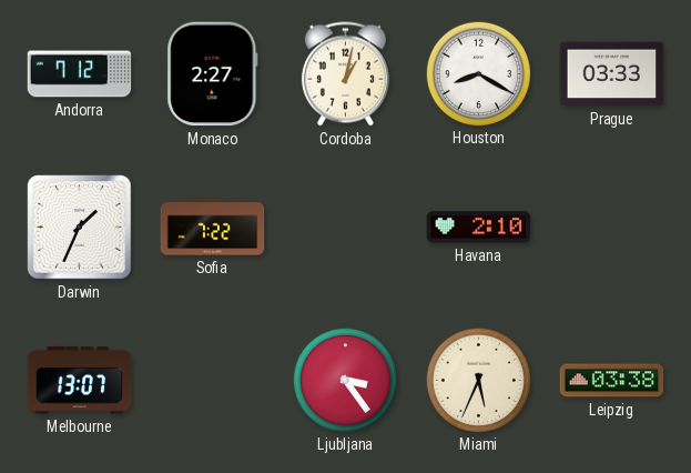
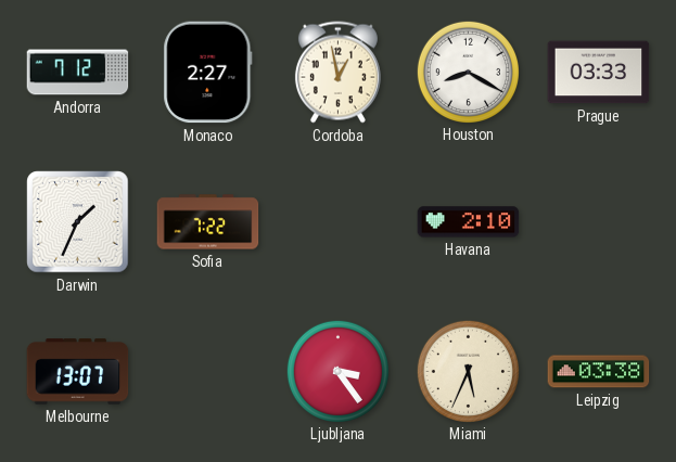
Cordoba: 1:02 -> 12:58 (337, 73)
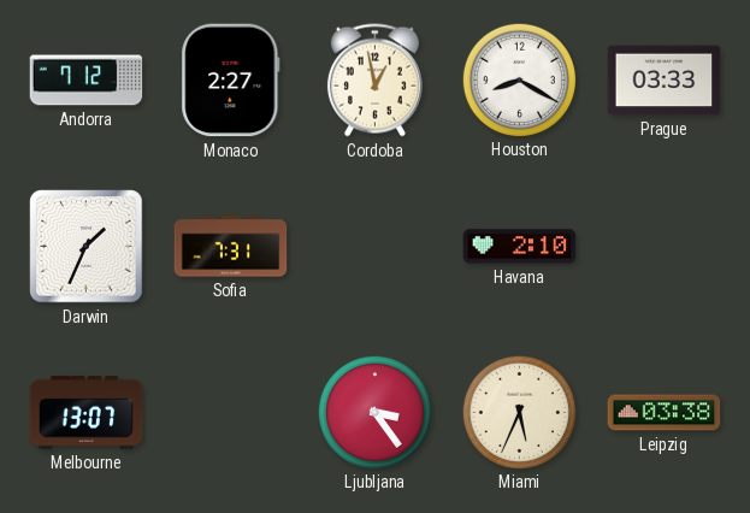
Sofia: 7:22 -> 7:31 (231, 247)
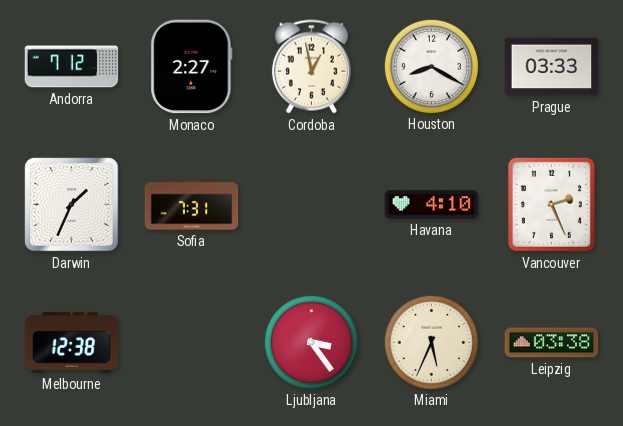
Havana: 2:10 -> 4:10 (432, 205)
Vancouver: none -> 2:26 (551, 204)
Melbourne: 13:07 -> 12:38 (72, 343)
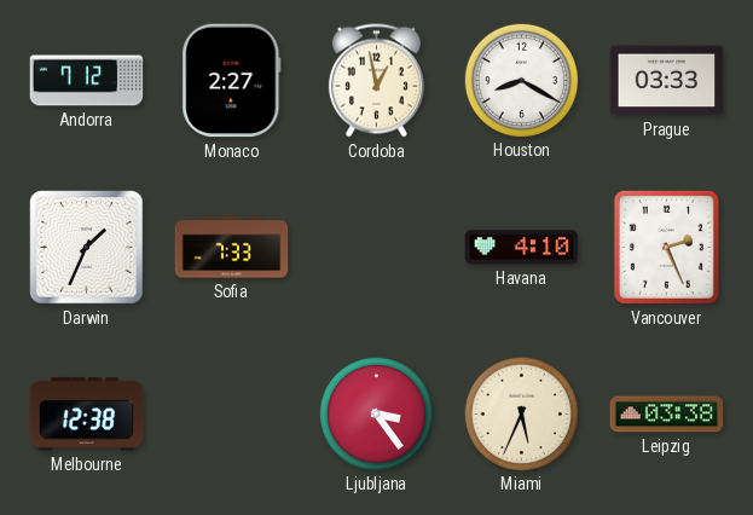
Sofia: 7:31 -> 7:33 (232, 248)
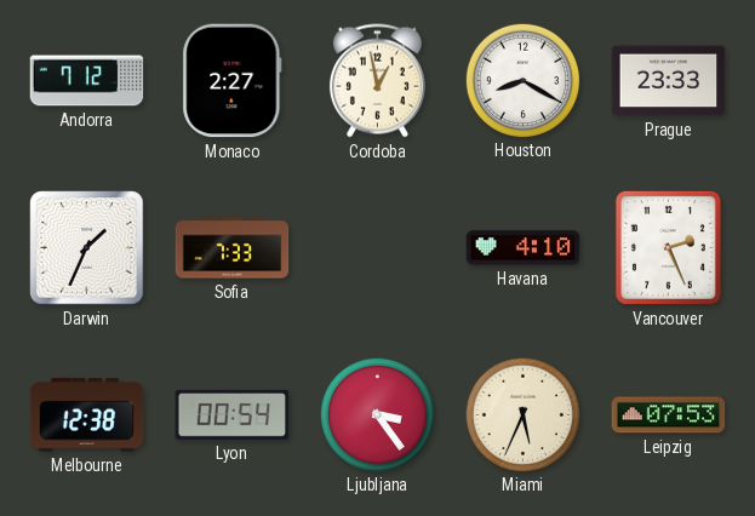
Prague: 03:33 -> 23:33 (669, 81)
Lyon: none -> 00:54 (233, 414)
Leipzig: 03:38 -> 07:53 (669, 415)
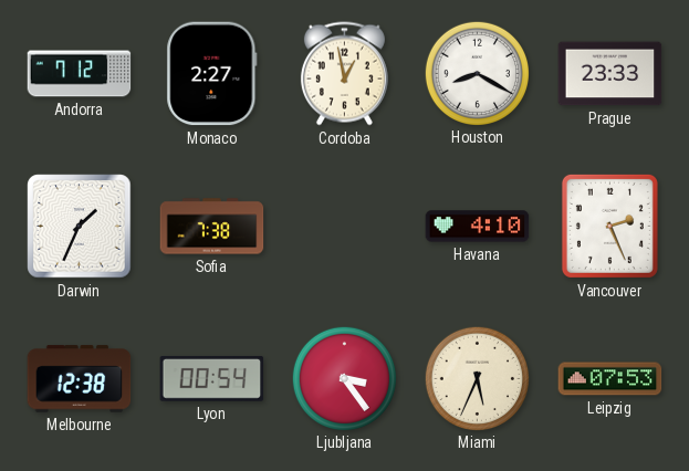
Sofia: 7:33 -> 7:38 (212, 227)
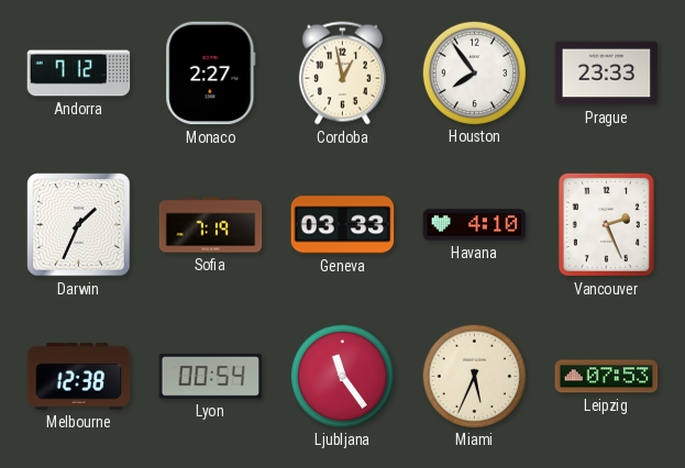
Houston: 8:20 -> 7:54 (474, 73)
Sofia: 7:38 -> 7:19 (211, 225)
Geneva: none -> 03:33 (343, 225)
Ljubljana: 3:24 -> 11:24 (342, 376)
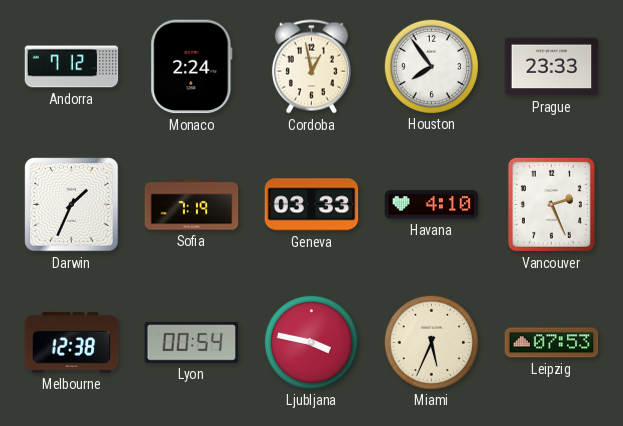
Monaco: 2:27 -> 2:24 (192, 67)
Ljubljana: 11:24 -> 3:47 (311, 342)
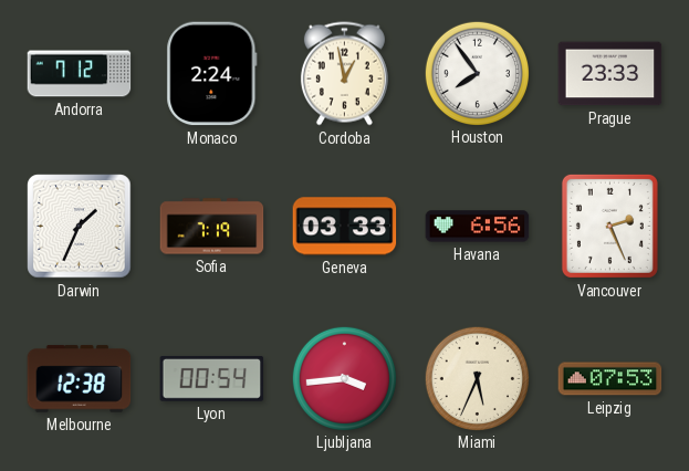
Havana: 4:10 -> 6:56 (478, 227)
Ljubljana: 3:47 -> 3:44 (344, 378)
